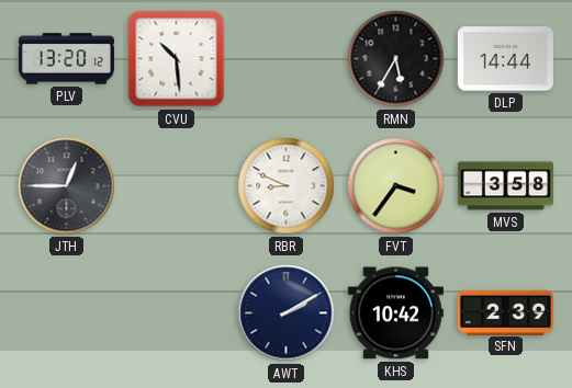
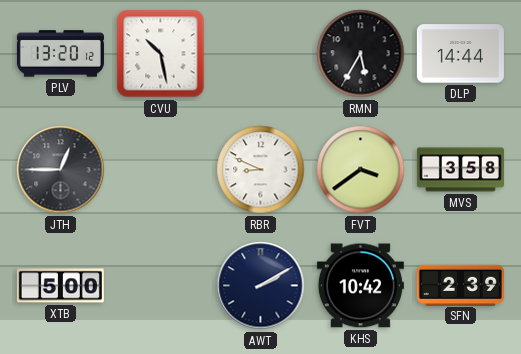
CVU: 10:29 -> 10:28 (161, 54)
FVT: 3:36 -> 3:39 (361, 170)
XTB: none -> 5:00 (60, 286)
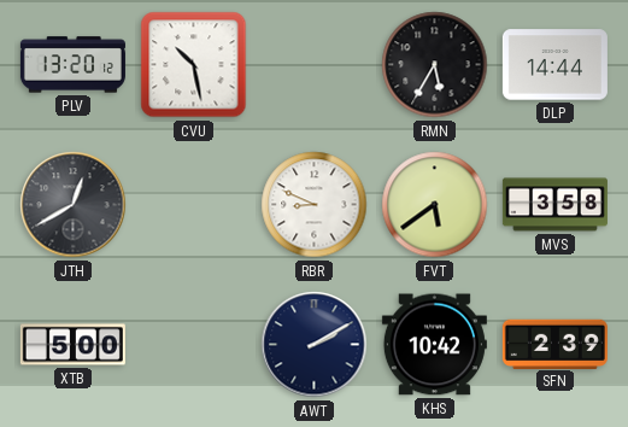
JTH: 12:45 -> 12:40 (74, 205)
FVT: 3:39 -> 5:39 (435, 205)
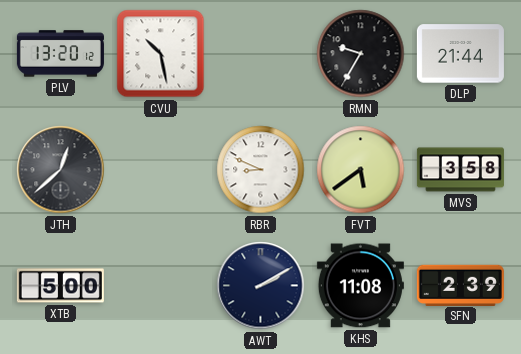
RMN: 5:35 -> 9:35 (361, 54)
DLP: 14:44 -> 21:44 (460, 54)
JTH: 12:40 -> 12:38 (61, 170)
KHS: 10:42 -> 11:08 (360, 286)
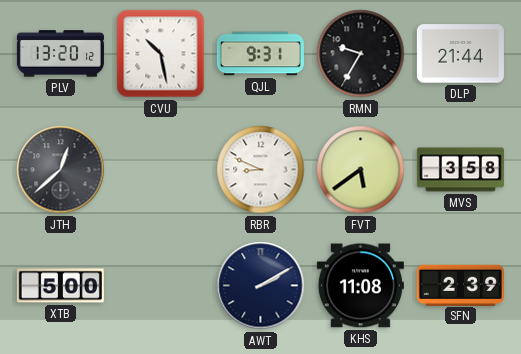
QJL: none -> 9:31 (260, 54)
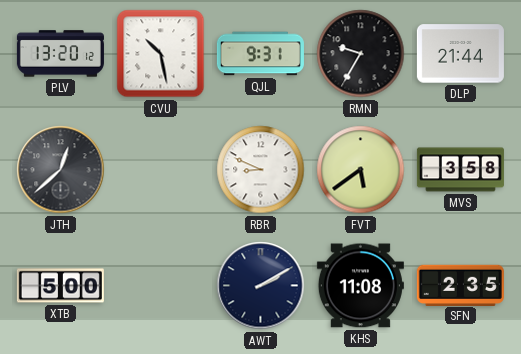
SFN: 2:39 -> 2:35 (460, 285)
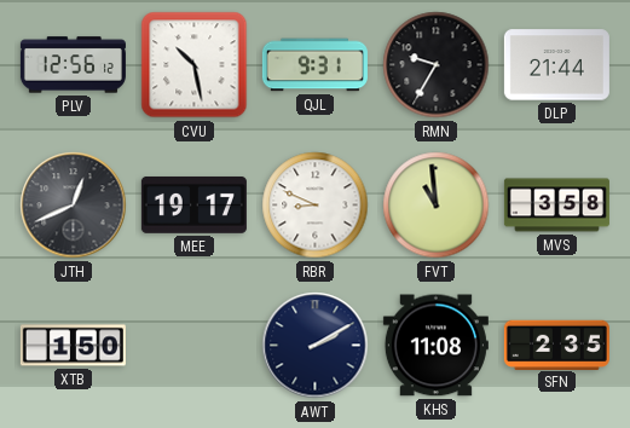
PLV: 13:20 -> 12:56 (73, 65)
JTH: 12:38 -> 12:41 (74, 206)
MEE: none -> 19:17 (193, 204)
FVT: 5:39 -> 10:59 (437, 206)
XTB: 5:00 -> 1:50 (73, 346)
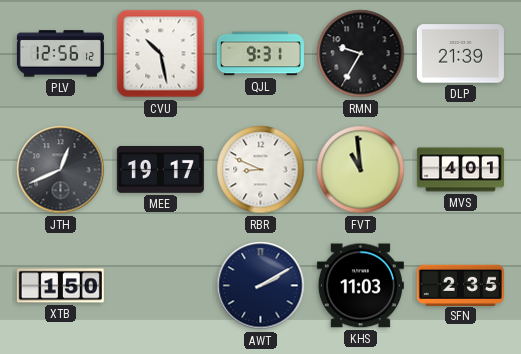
DLP: 21:44 -> 21:39 (460, 54)
MVS: 3:58 -> 4:01 (460, 170)
KHS: 11:08 -> 11:03 (360, 286)
